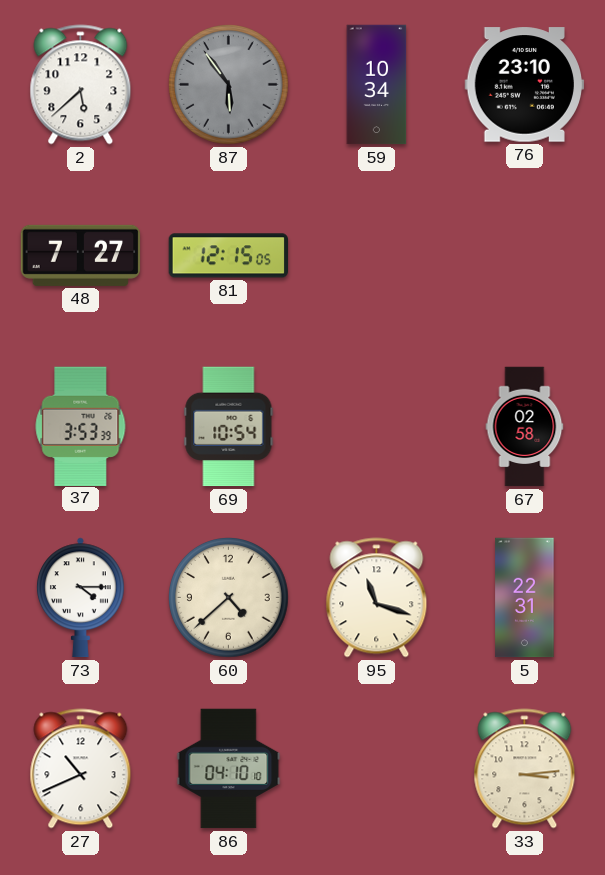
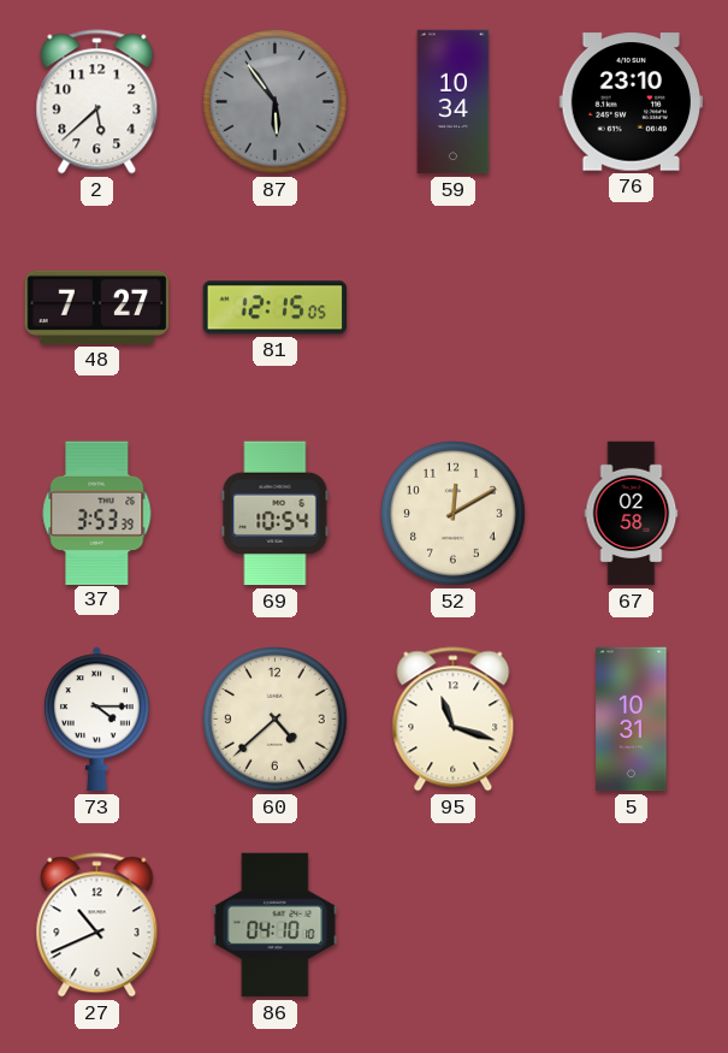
52: none -> 12:10 (454, 514)
5: 22:31 -> 10:31 (632, 720)
33: 3:14 -> none (525, 769)
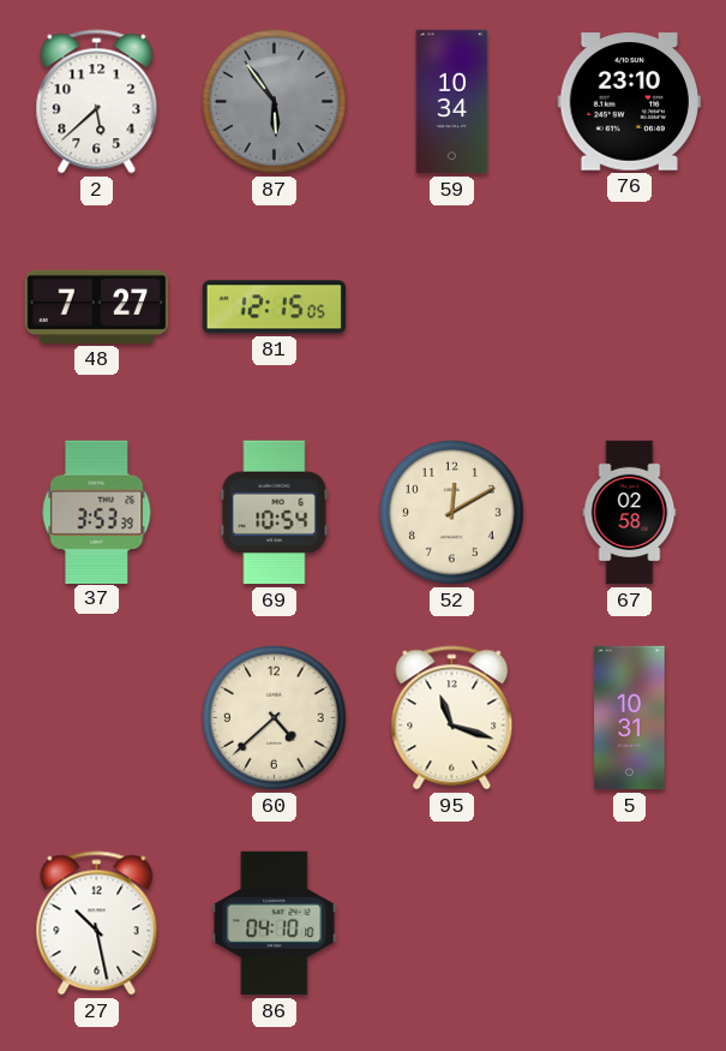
73: 4:15 -> none (96, 720)
27: 10:41 -> 10:28 (97, 924)
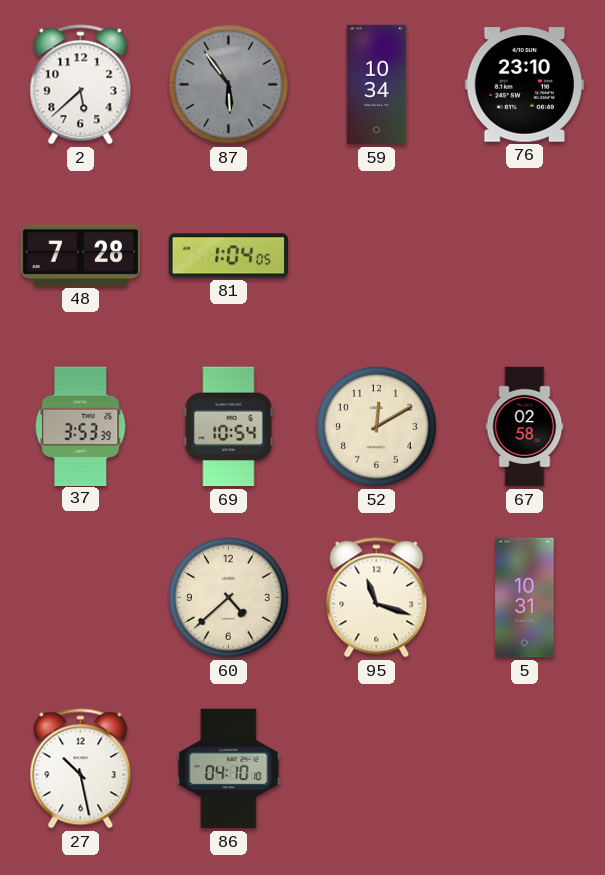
48: 7:27 -> 7:28 (81, 255)
81: 12:15 -> 1:04 (229, 256)
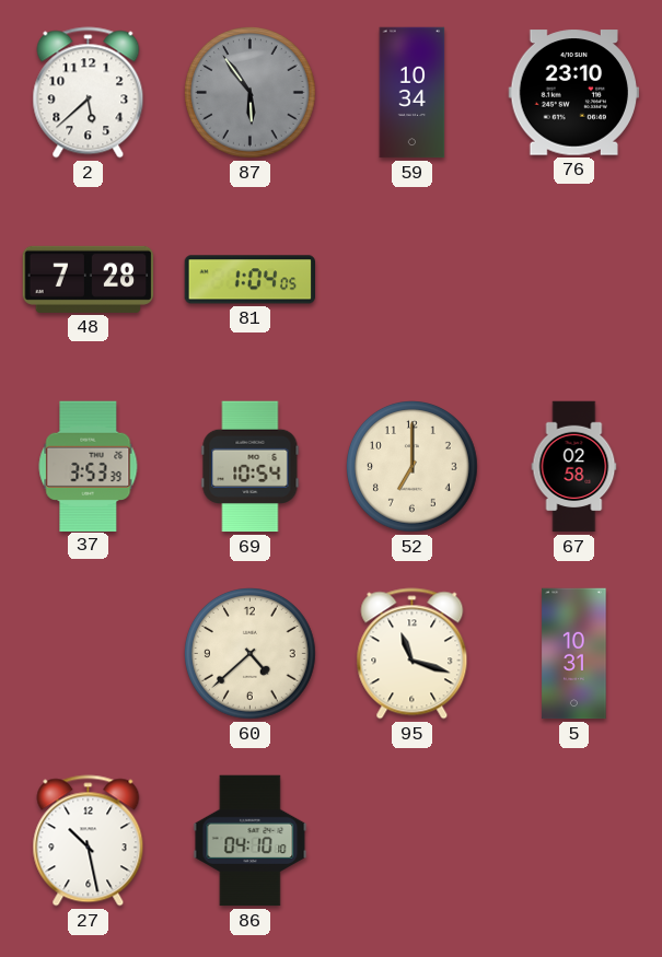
52: 12:10 -> 7:00 (413, 467)
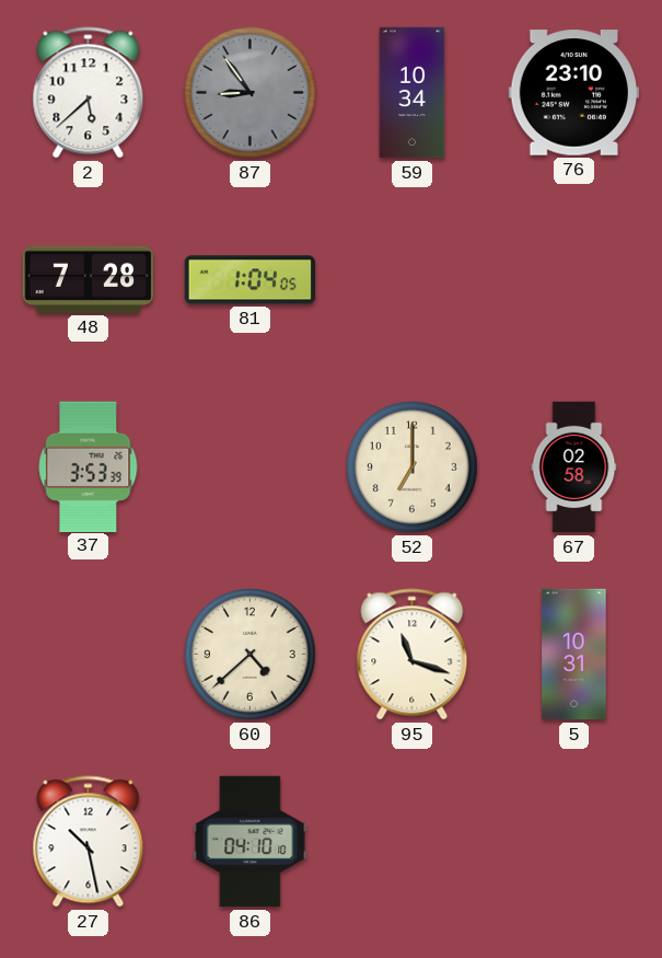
87: 5:54 -> 8:54 (251, 93)
69: 10:54 -> none (251, 467)
